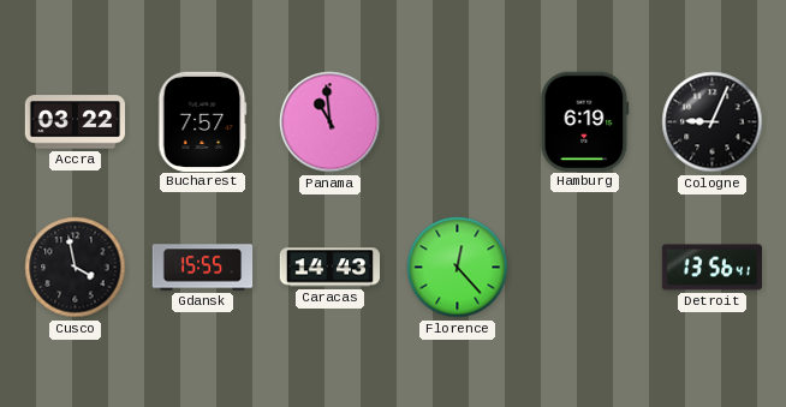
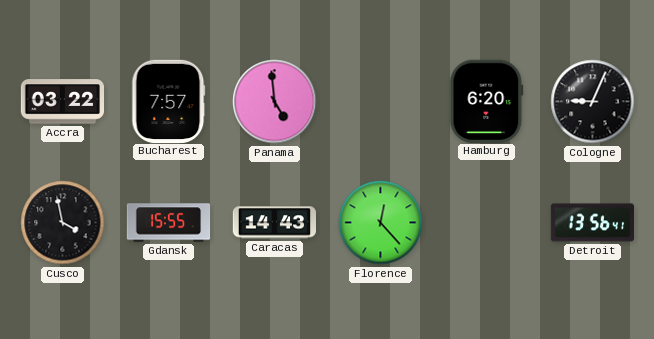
Panama: 10:59 -> 4:59 (275, 102)
Hamburg: 6:19 -> 6:20 (487, 101)
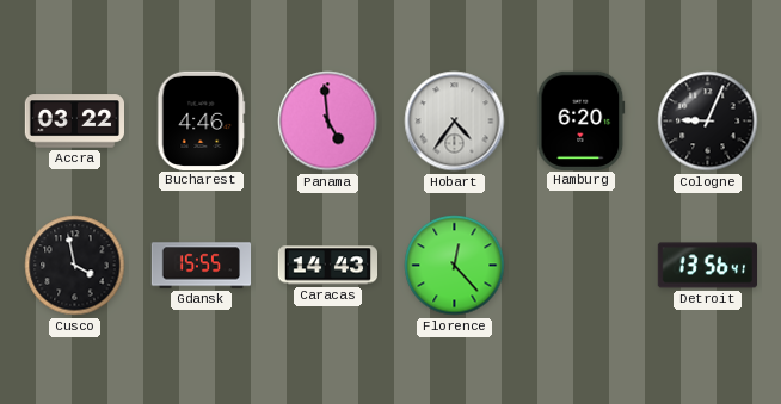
Bucharest: 7:57 -> 4:46 (202, 120)
Hobart: none -> 4:36 (455, 122)
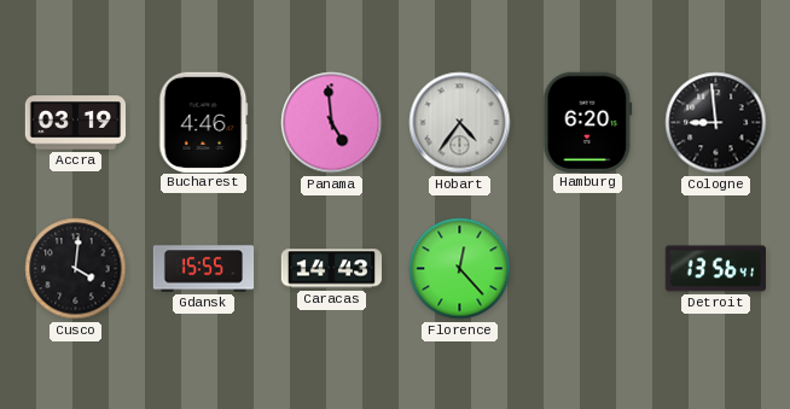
Accra: 03:22 -> 03:19 (75, 123)
Cologne: 9:04 -> 8:59 (716, 123)
Cusco: 3:58 -> 4:01 (76, 269)
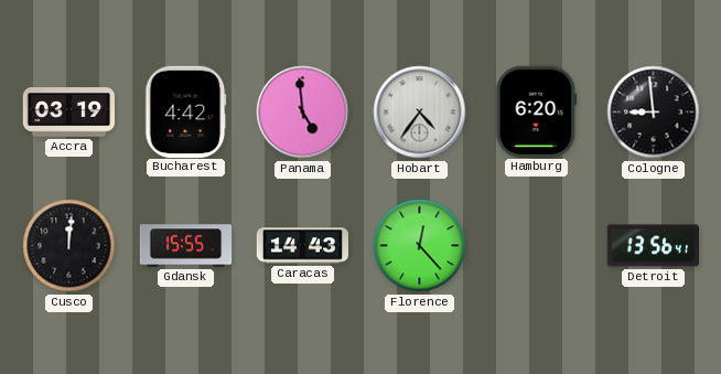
Bucharest: 4:46 -> 4:42 (186, 111)
Cusco: 4:01 -> 12:01 (69, 246)
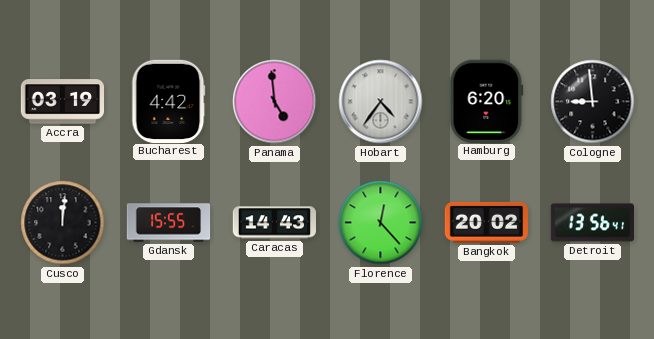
Bangkok: none -> 20:02 (486, 222)
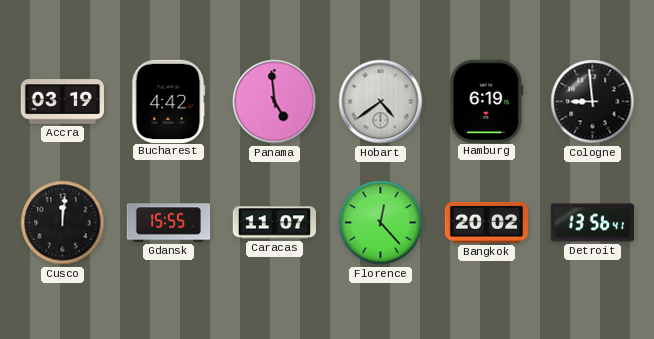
Hobart: 4:36 -> 4:39 (381, 102)
Hamburg: 6:20 -> 6:19 (487, 101)
Caracas: 14:43 -> 11:07 (274, 223)
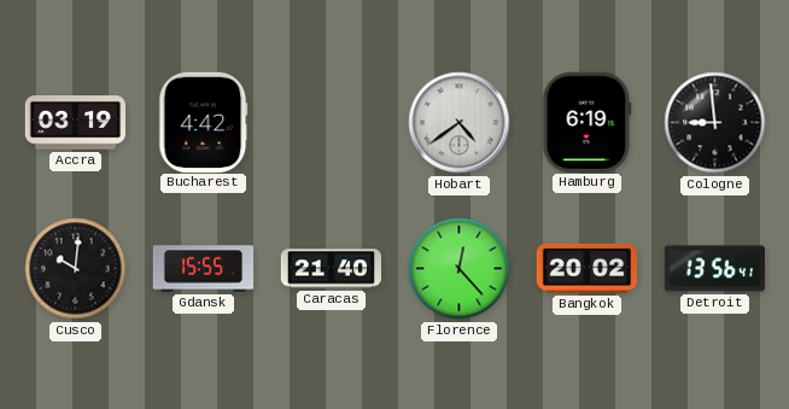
Panama: 4:59 -> none (275, 102)
Cusco: 12:01 -> 10:01 (76, 269)
Caracas: 11:07 -> 21:40 (331, 269)
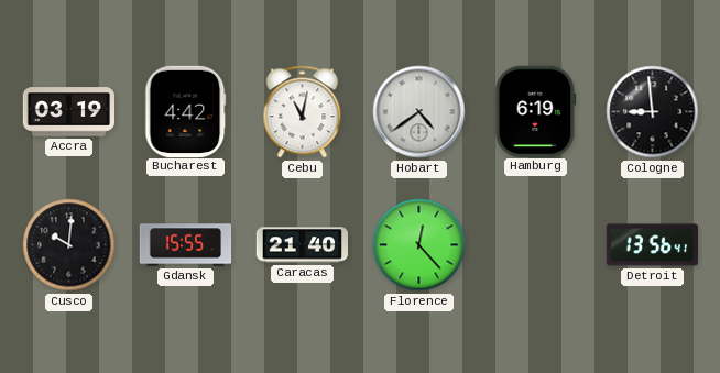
Cebu: none -> 11:02 (303, 112)
Bangkok: 20:02 -> none (586, 268)
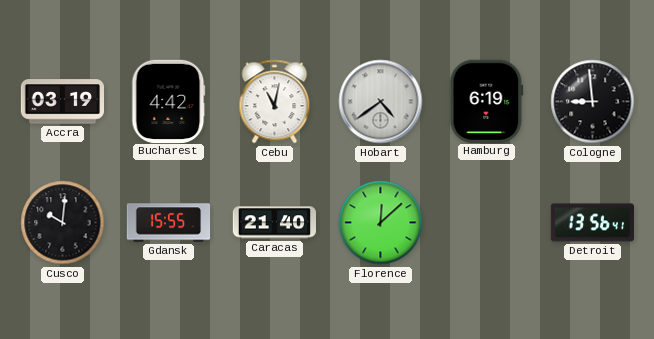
Florence: 12:23 -> 12:08 (381, 223)
